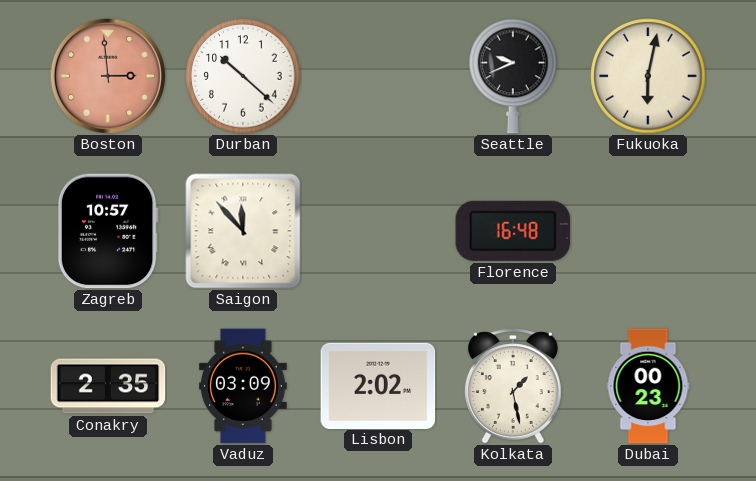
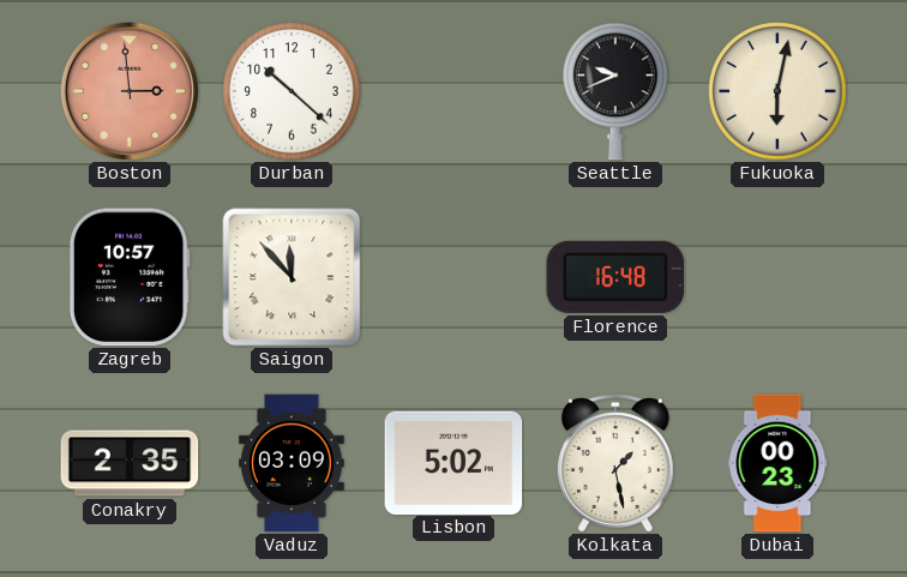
Lisbon: 2:02 -> 5:02 (453, 462)
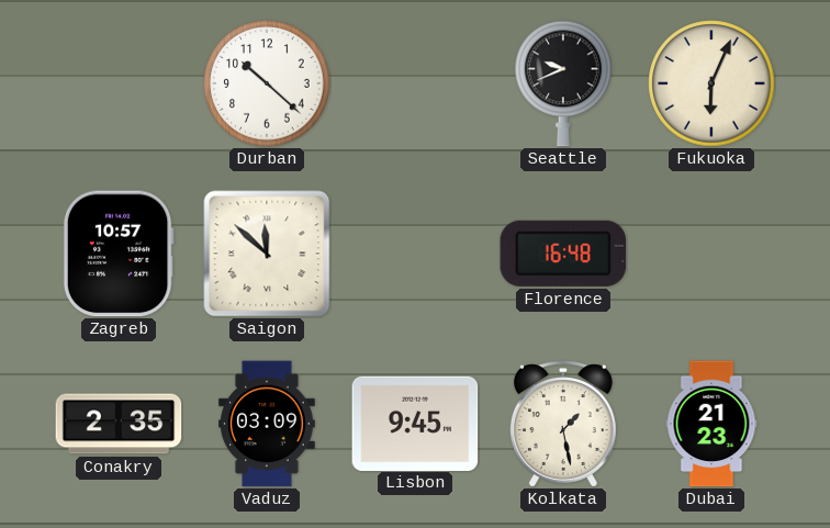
Boston: 2:59 -> none (130, 91)
Fukuoka: 6:02 -> 6:04 (711, 83)
Saigon: 11:53 -> 11:52 (267, 254)
Lisbon: 5:02 -> 9:45 (415, 423)
Dubai: 00:23 -> 21:23 (711, 424)
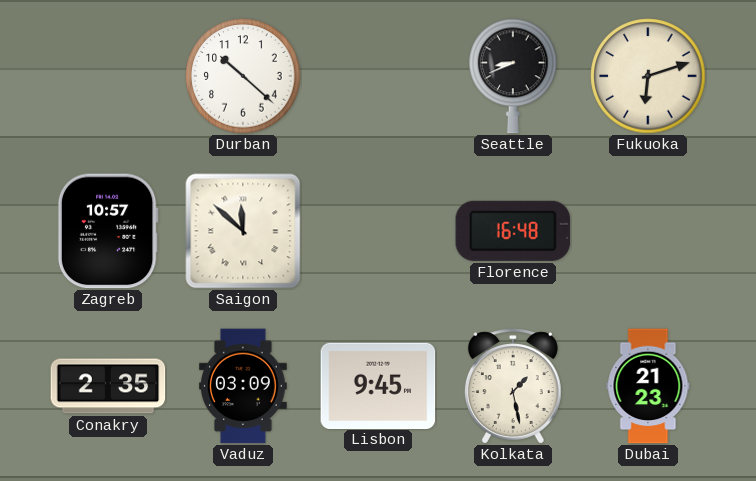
Seattle: 9:41 -> 8:41 (513, 76)
Fukuoka: 6:04 -> 6:12 (648, 76)
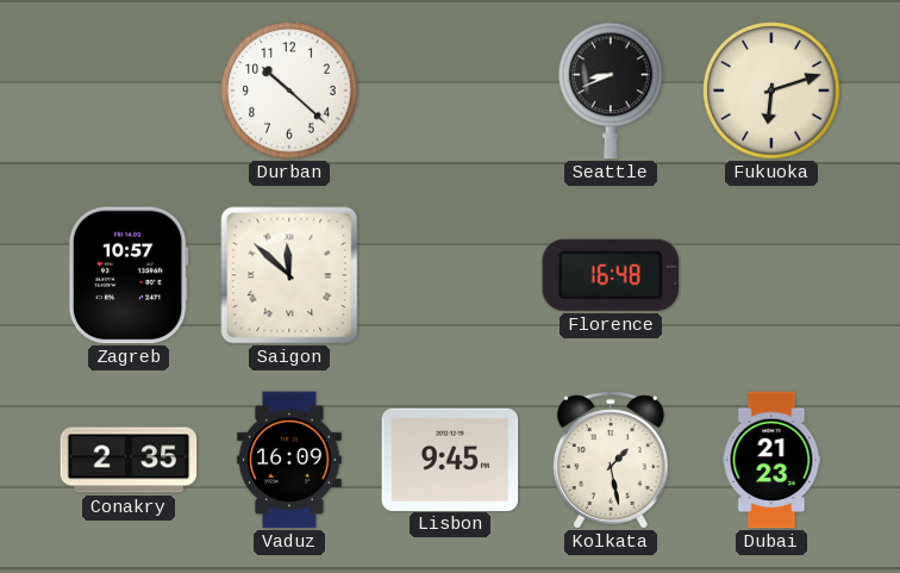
Vaduz: 03:09 -> 16:09 (289, 460)
